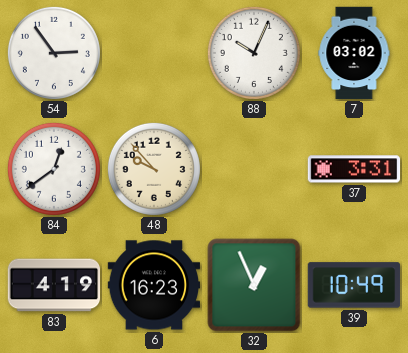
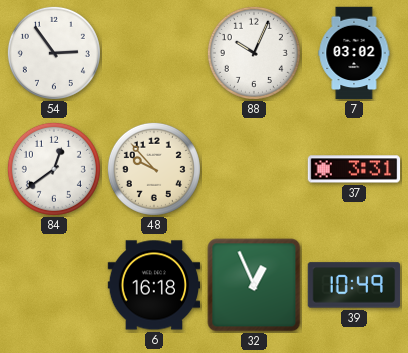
83: 4:19 -> none (54, 285)
6: 16:23 -> 16:18 (154, 285)
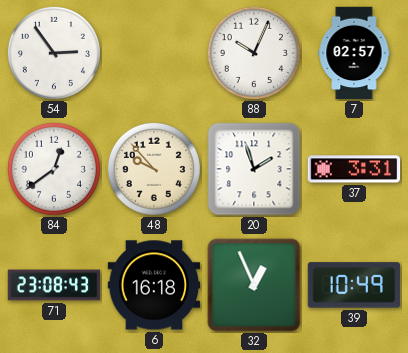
7: 03:02 -> 02:57 (354, 53)
20: none -> 1:57 (254, 169)
71: none -> 23:08 (54, 285)
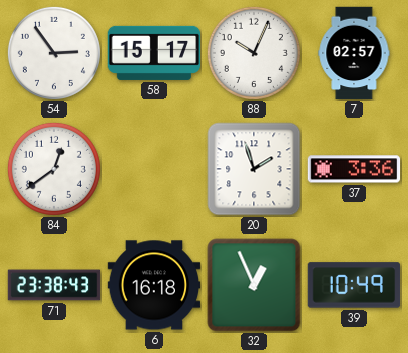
58: none -> 15:17 (154, 53)
48: 9:53 -> none (154, 169)
37: 3:31 -> 3:36 (354, 169)
71: 23:08 -> 23:38 (54, 285)
